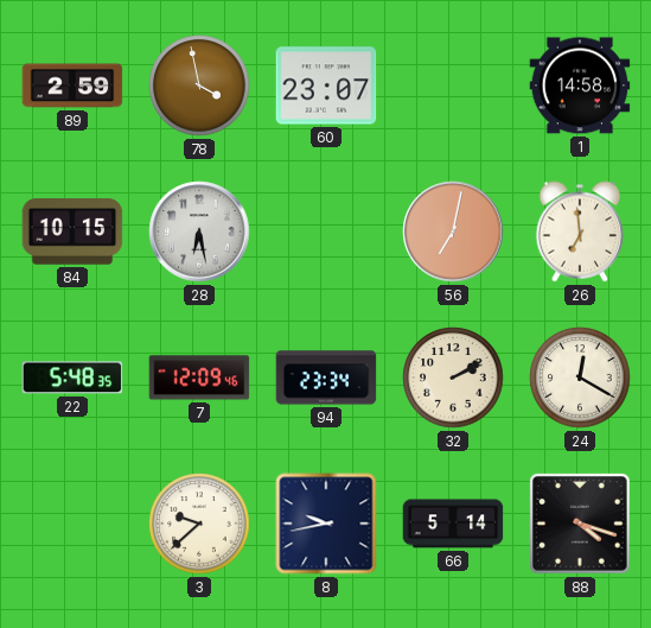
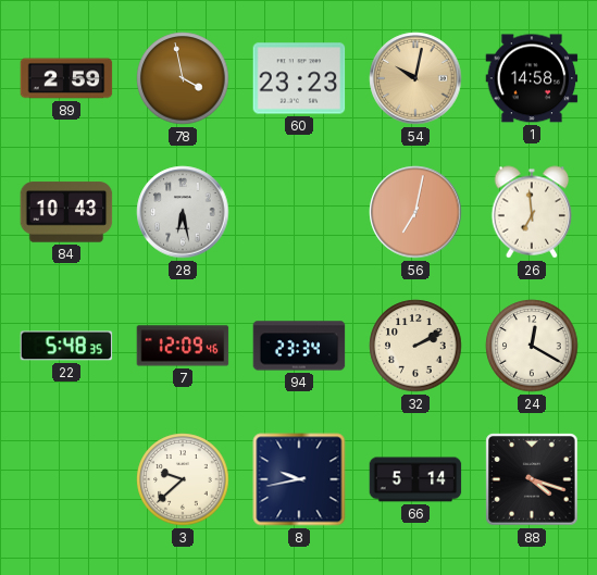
60: 23:07 -> 23:23 (299, 78)
54: none -> 10:02 (415, 78)
84: 10:15 -> 10:43 (66, 212)
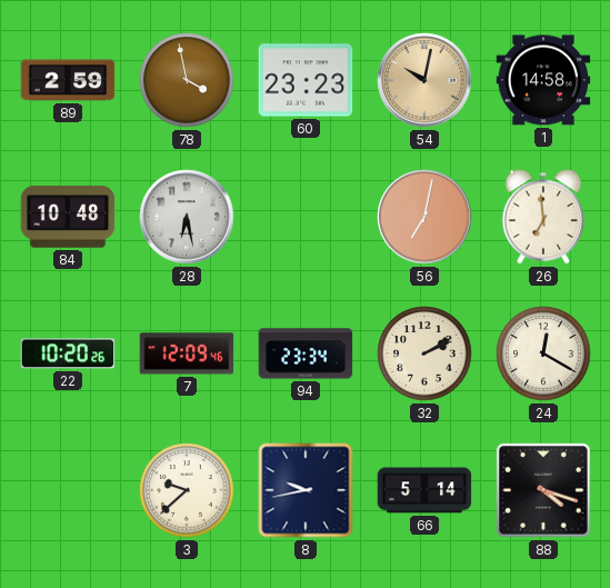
84: 10:43 -> 10:48 (68, 217)
22: 5:48 -> 10:20 (68, 353)
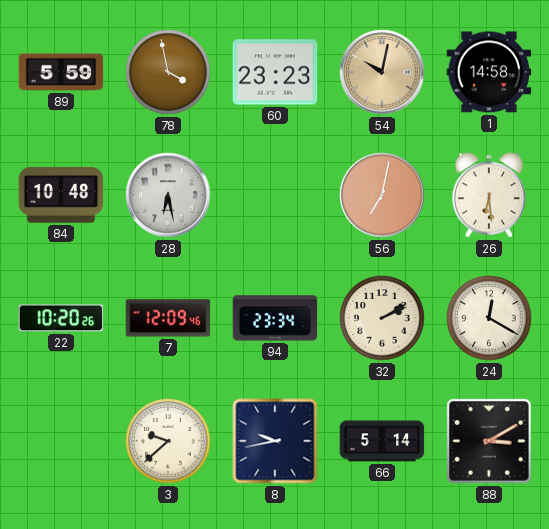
89: 2:59 -> 5:59 (61, 72)
26: 6:59 -> 6:29 (489, 195)
88: 4:18 -> 3:10 (489, 441)
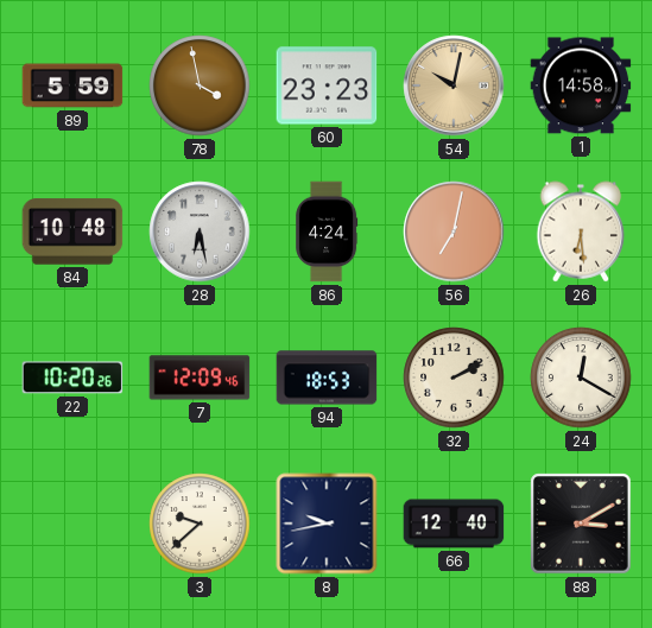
86: none -> 4:24 (327, 231)
94: 23:34 -> 18:53 (327, 378)
66: 5:14 -> 12:40 (454, 524)
